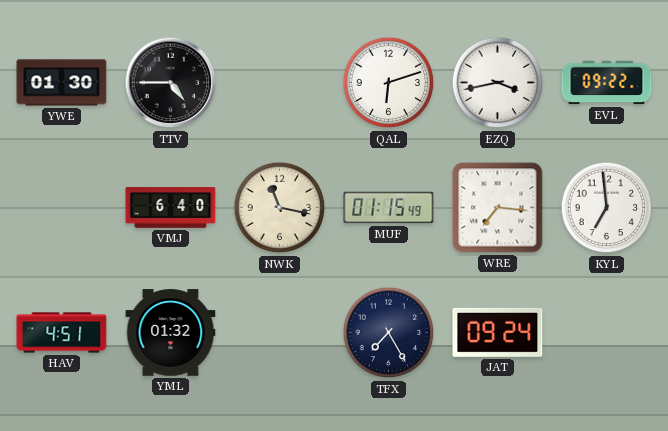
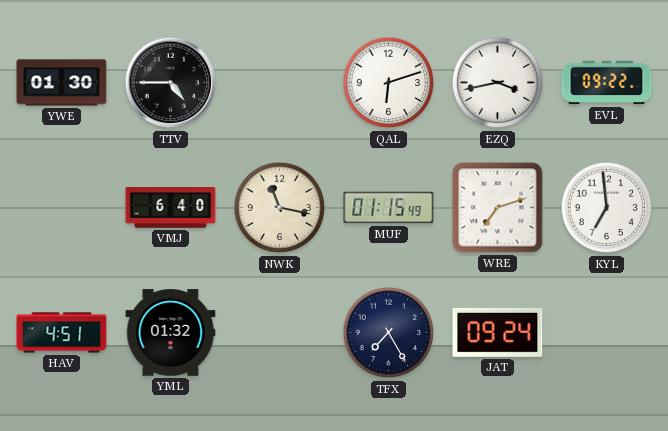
WRE: 7:16 -> 7:12 (498, 208)
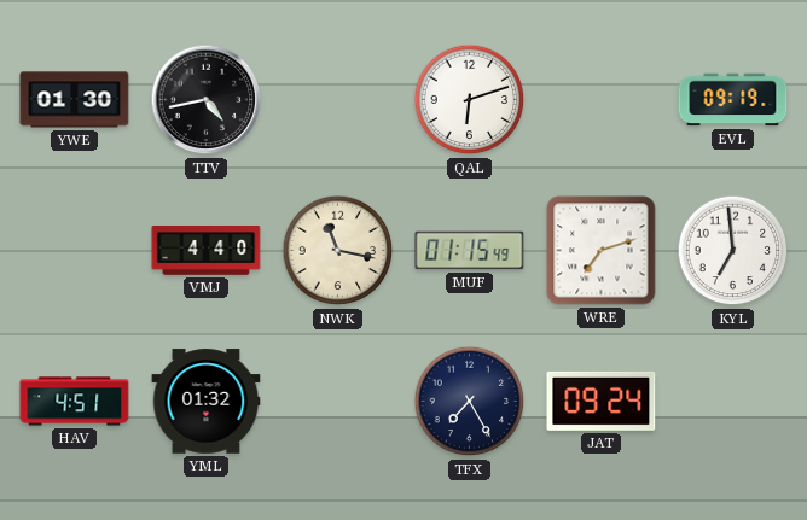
TTV: 4:45 -> 4:43 (207, 100)
EZQ: 3:43 -> none (498, 83)
EVL: 09:22 -> 09:19 (733, 100)
VMJ: 6:40 -> 4:40 (207, 251)
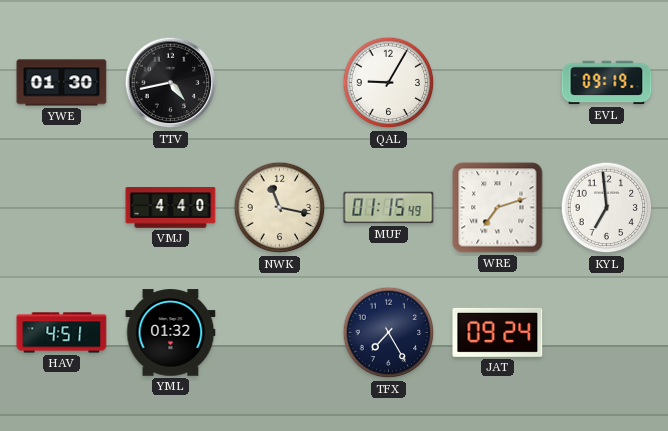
QAL: 6:12 -> 9:05 (389, 83)
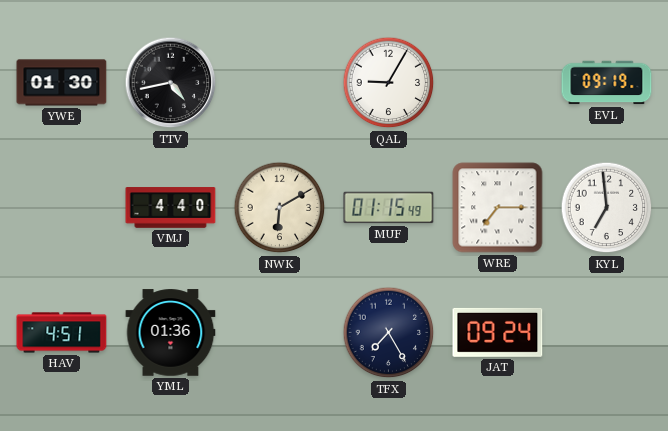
NWK: 11:17 -> 6:10 (280, 208)
WRE: 7:12 -> 7:15 (498, 208)
YML: 01:32 -> 01:36 (171, 333)
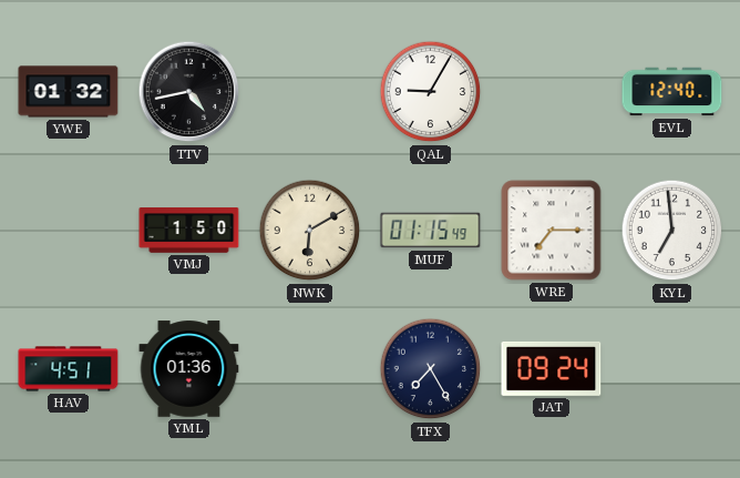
YWE: 01:30 -> 01:32 (69, 92)
EVL: 09:19 -> 12:40 (672, 92)
VMJ: 4:40 -> 1:50 (189, 231)
